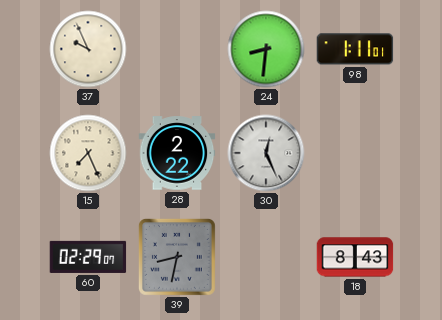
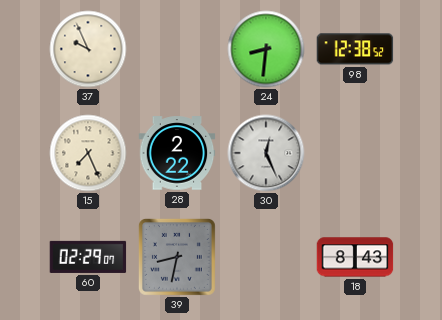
98: 1:11 -> 12:38 (355, 49)
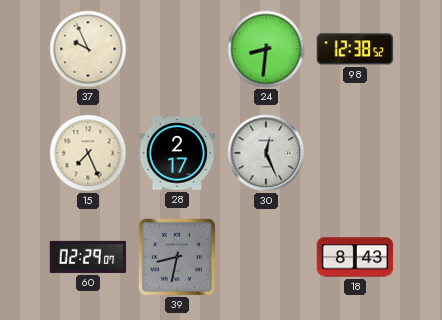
28: 2:22 -> 2:17 (177, 153)
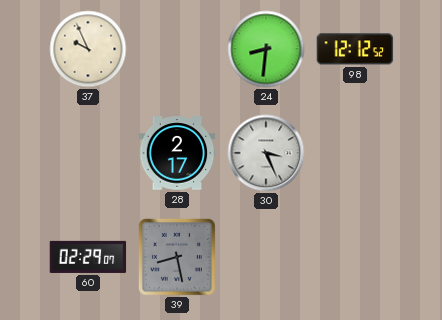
98: 12:38 -> 12:12 (355, 49)
15: 7:26 -> none (88, 153)
30: 12:26 -> 3:26 (266, 153)
39: 8:32 -> 8:28 (177, 257)
18: 8:43 -> none (355, 257)
